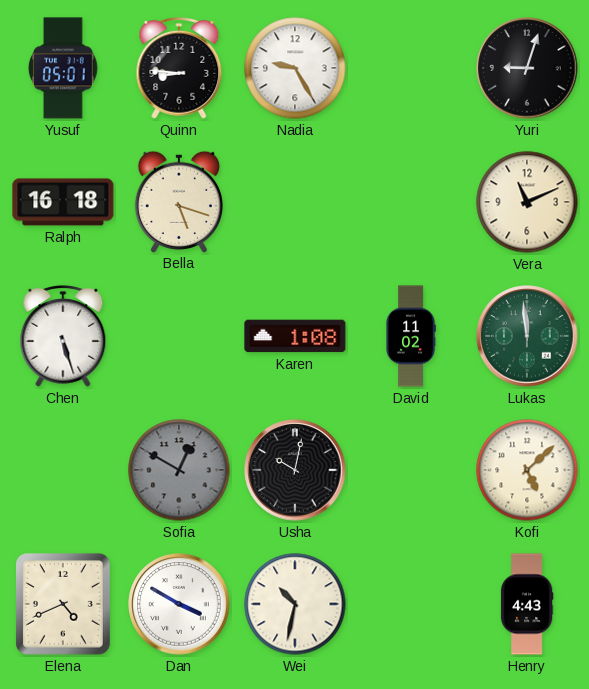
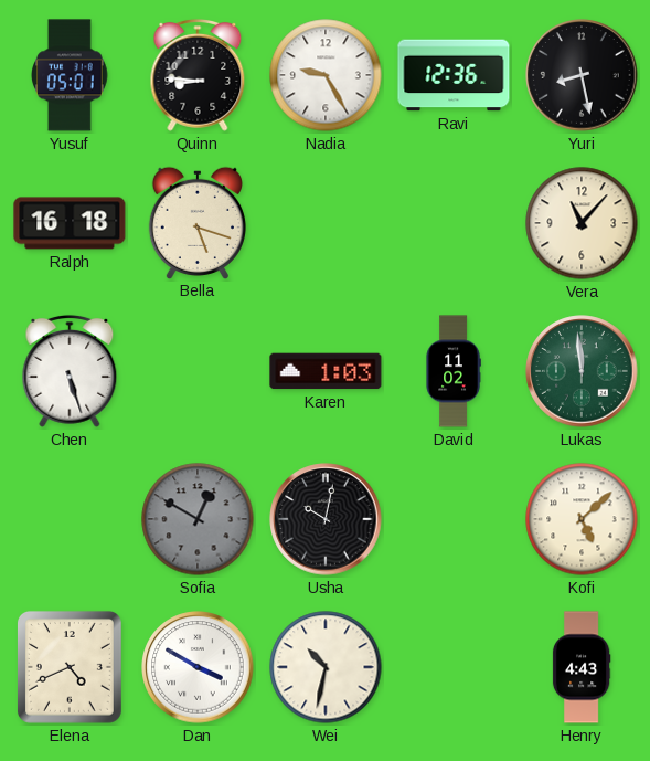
Ravi: none -> 12:36 (454, 75)
Yuri: 9:03 -> 8:28 (582, 75)
Vera: 11:11 -> 11:07 (582, 223)
Karen: 1:08 -> 1:03 (326, 371)
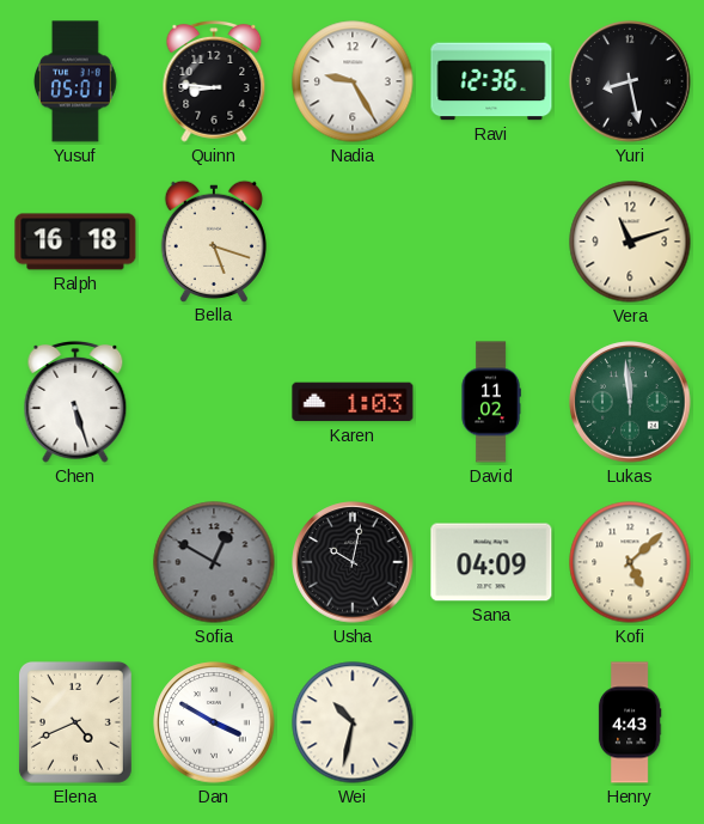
Vera: 11:07 -> 11:12 (630, 242)
Sana: none -> 04:09 (491, 562)
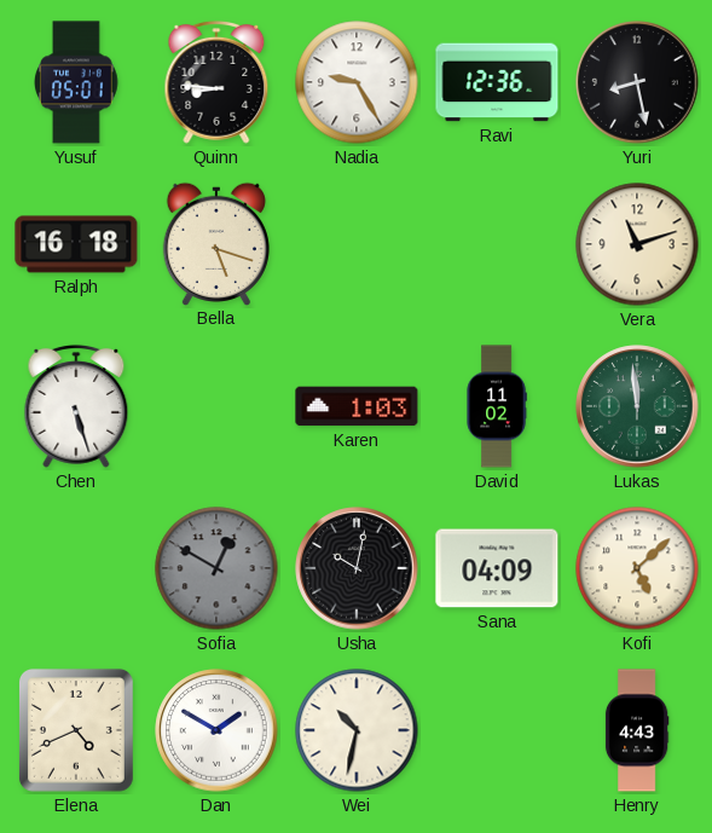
Dan: 3:50 -> 1:50 (216, 730)
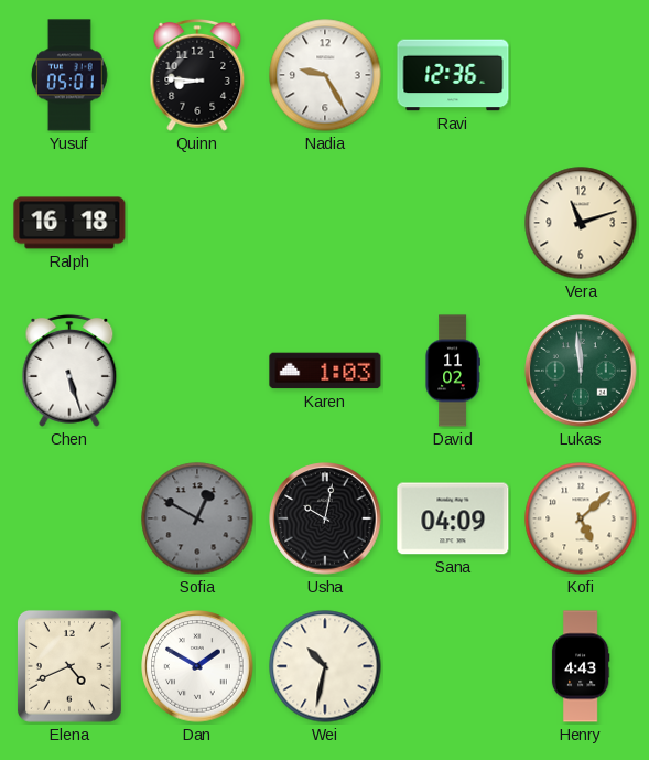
Yuri: 8:28 -> none (637, 82)
Bella: 5:18 -> none (216, 243)
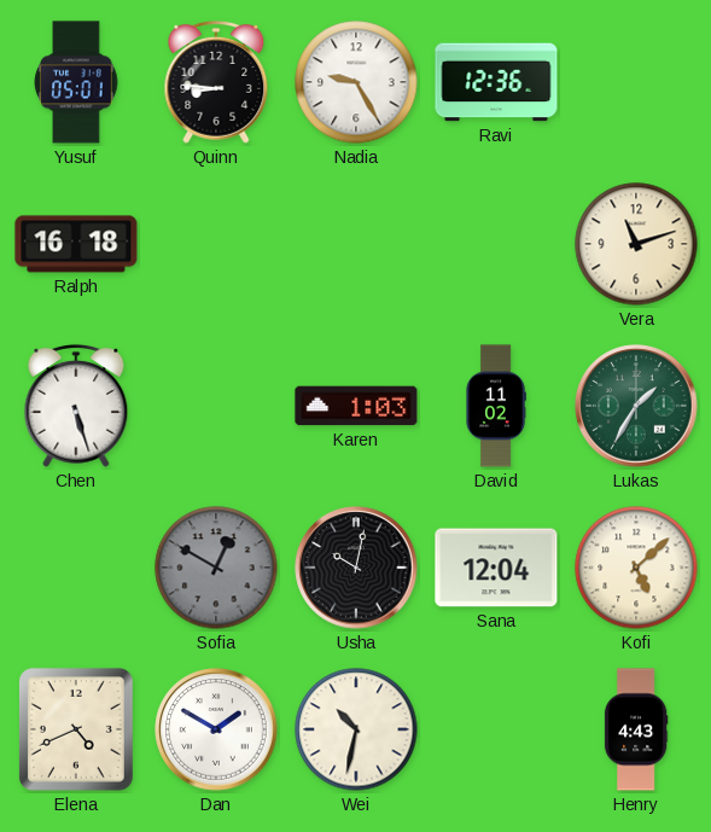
Lukas: 11:59 -> 1:35 (636, 406)
Sana: 04:09 -> 12:04 (496, 568)
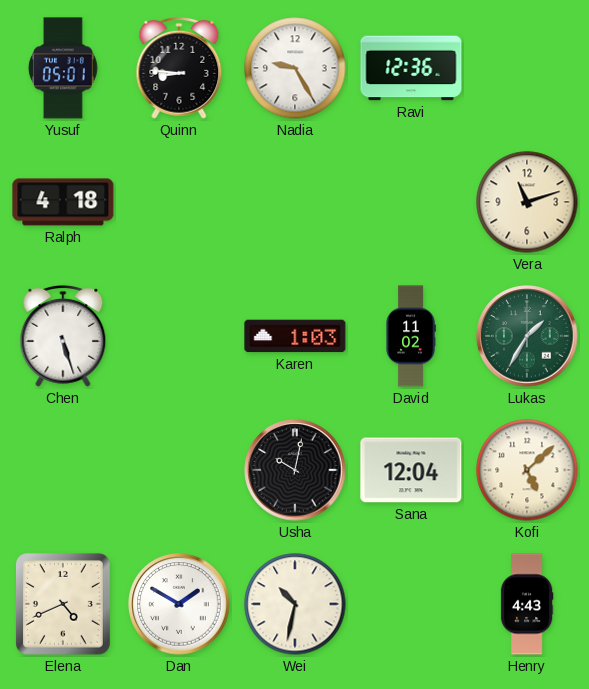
Ralph: 16:18 -> 4:18 (63, 202)
Sofia: 12:50 -> none (216, 568)
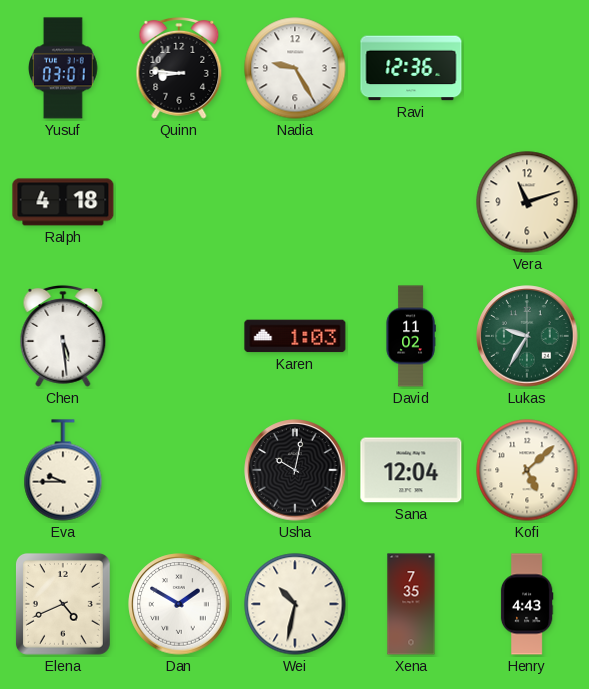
Yusuf: 05:01 -> 03:01 (64, 68)
Chen: 5:27 -> 5:29 (63, 336)
Lukas: 1:35 -> 9:35 (527, 336)
Eva: none -> 9:45 (63, 470)
Xena: none -> 7:35 (411, 604)
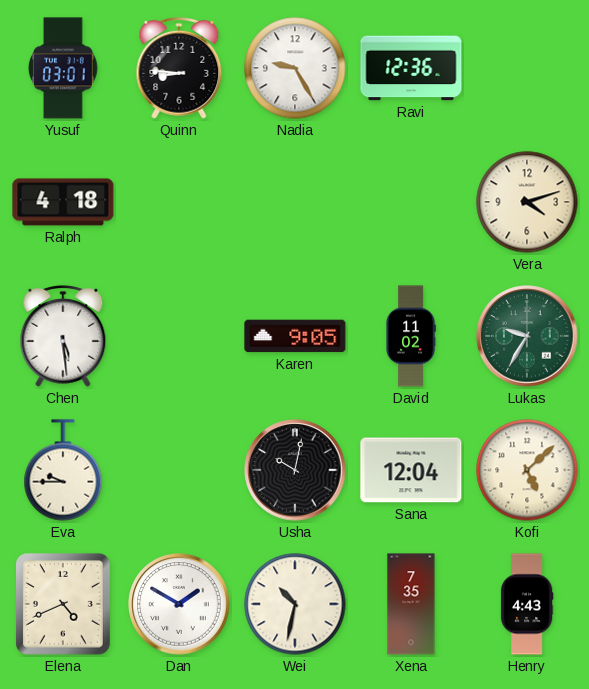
Vera: 11:12 -> 4:12 (527, 202)
Karen: 1:03 -> 9:05 (295, 336)
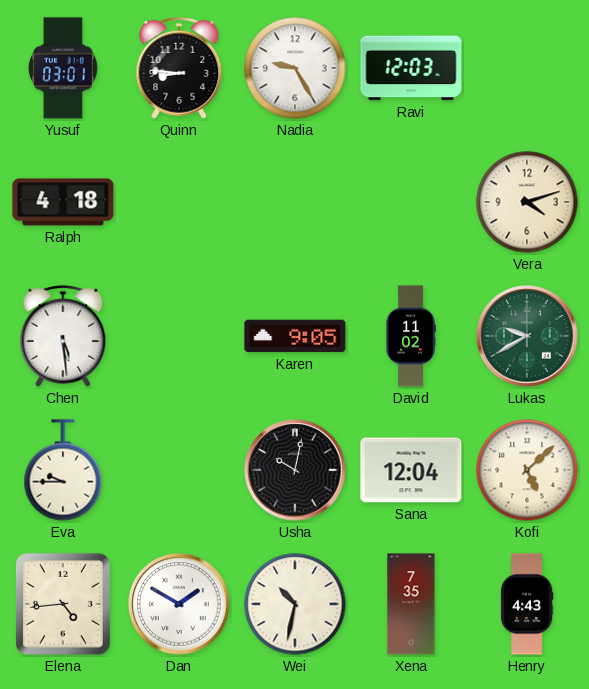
Ravi: 12:36 -> 12:03 (411, 68)
Lukas: 9:35 -> 9:40 (527, 336)
Elena: 4:41 -> 4:44 (63, 604)
